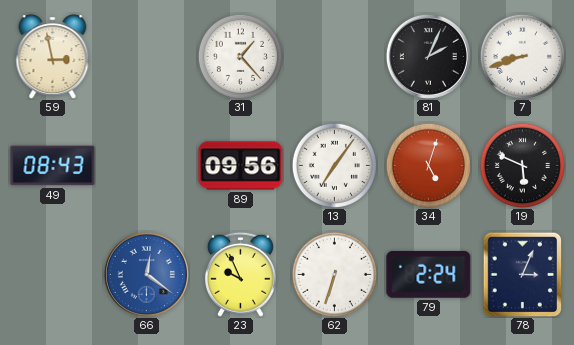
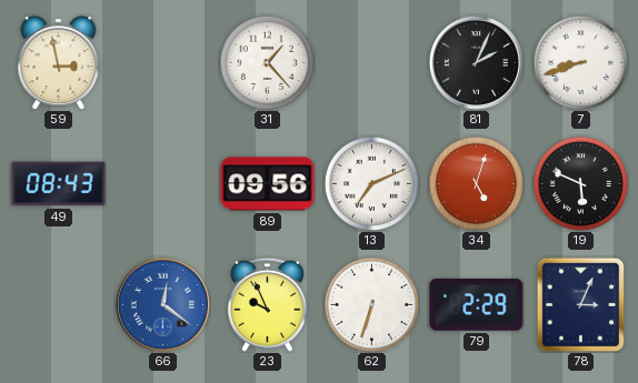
13: 7:06 -> 7:11 (371, 183)
79: 2:24 -> 2:29 (477, 304)
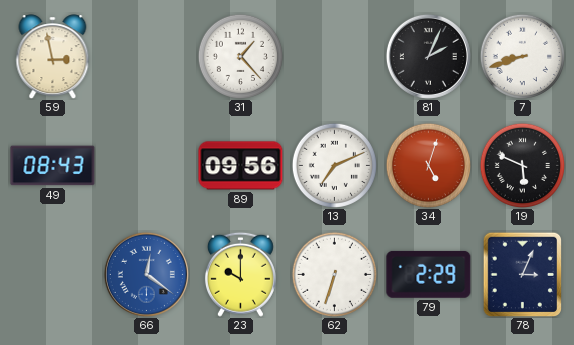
23: 9:56 -> 10:00 (240, 274)
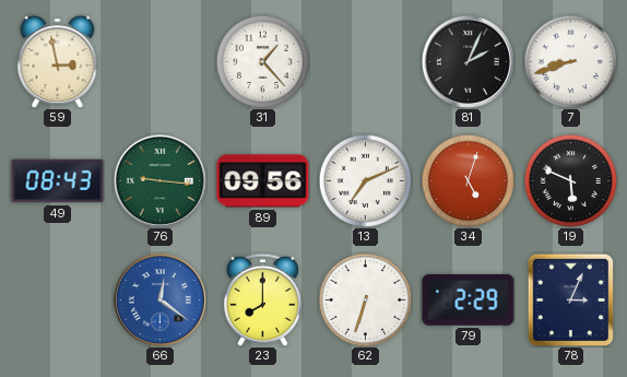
76: none -> 9:16 (159, 180)
23: 10:00 -> 8:00 (262, 299)
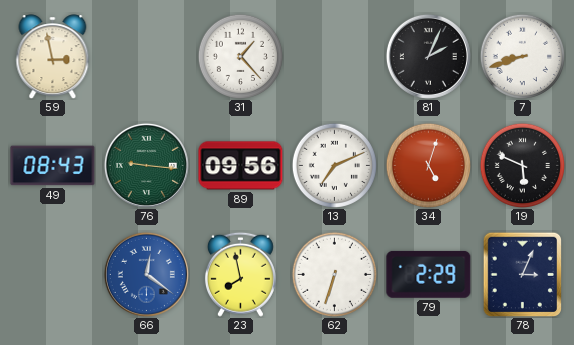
23: 8:00 -> 7:58 (240, 274)
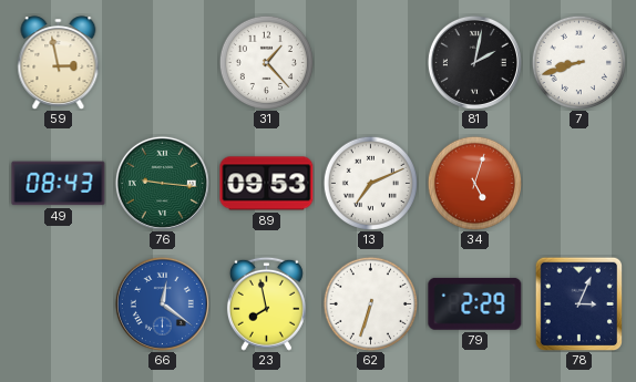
81: 2:04 -> 2:02 (474, 62)
89: 09:56 -> 09:53 (267, 184)
19: 5:49 -> none (522, 165)
